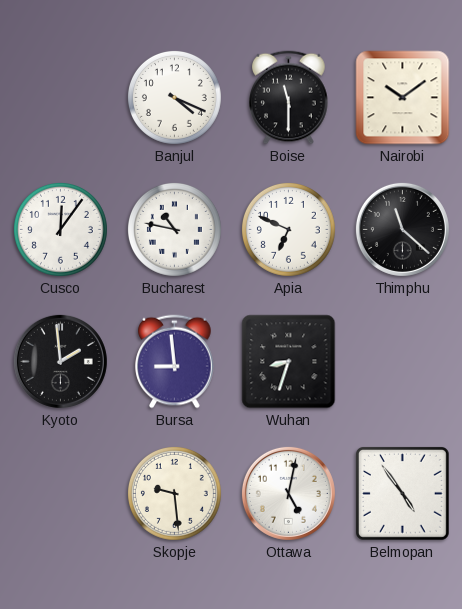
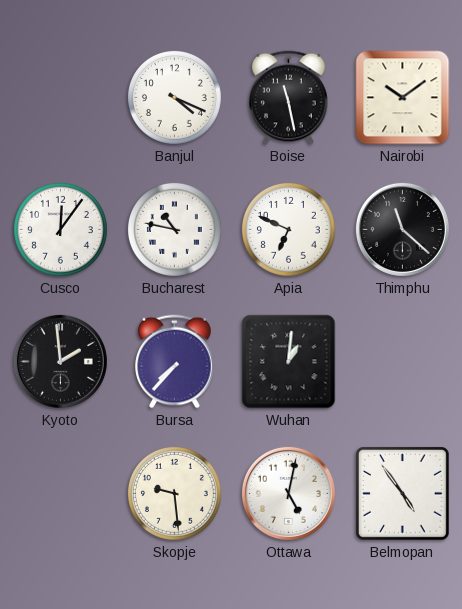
Boise: 11:30 -> 11:28 (289, 98)
Bursa: 8:59 -> 7:37 (175, 362)
Wuhan: 8:33 -> 1:01 (289, 362)
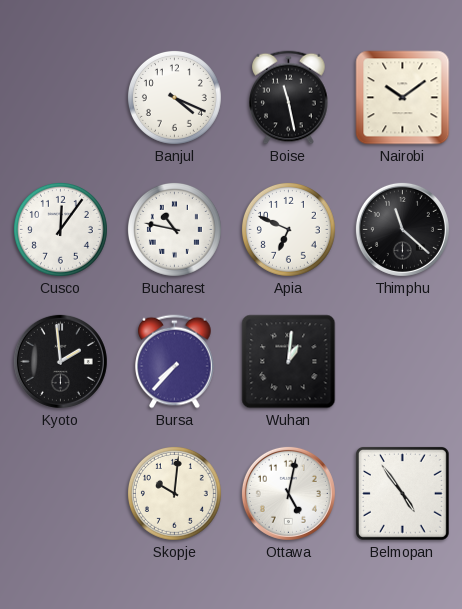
Skopje: 9:29 -> 10:01 (174, 493)
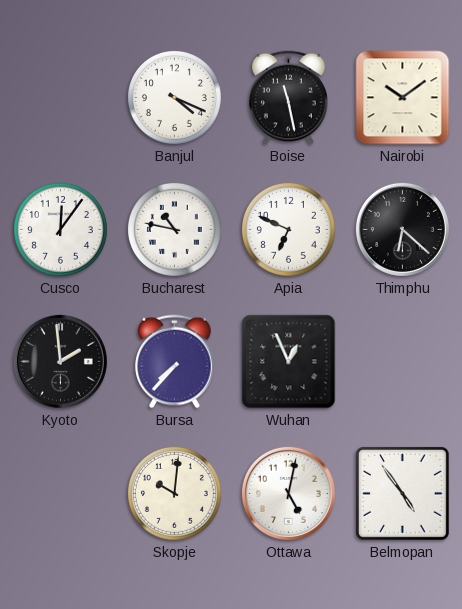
Thimphu: 11:22 -> 6:22 (402, 229)
Wuhan: 1:01 -> 12:56 (289, 362)
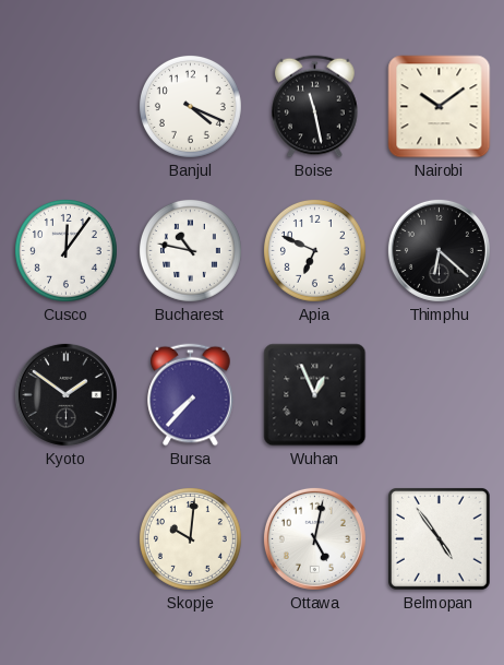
Kyoto: 1:59 -> 1:51 (65, 394)
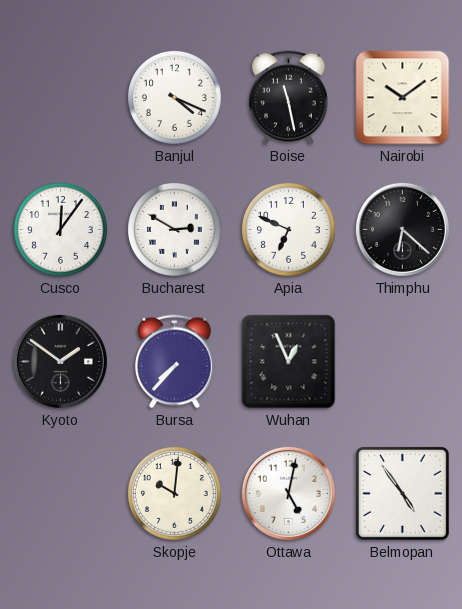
Bucharest: 10:47 -> 2:50 (174, 229)
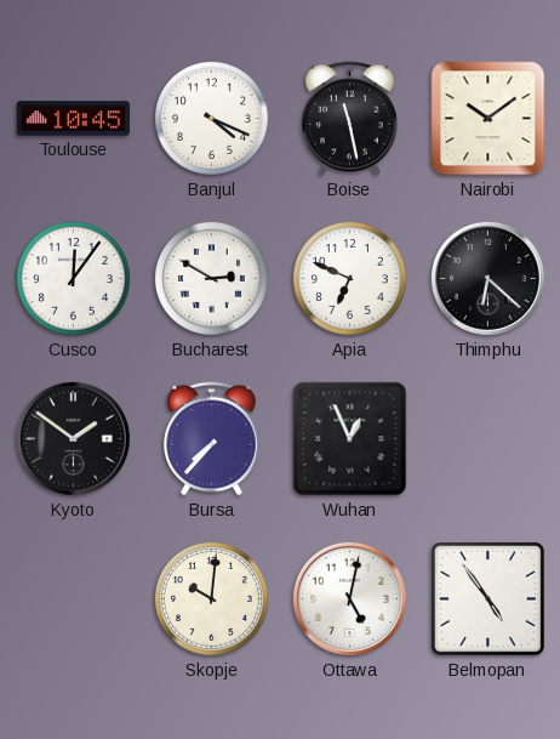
Toulouse: none -> 10:45 (73, 119)
